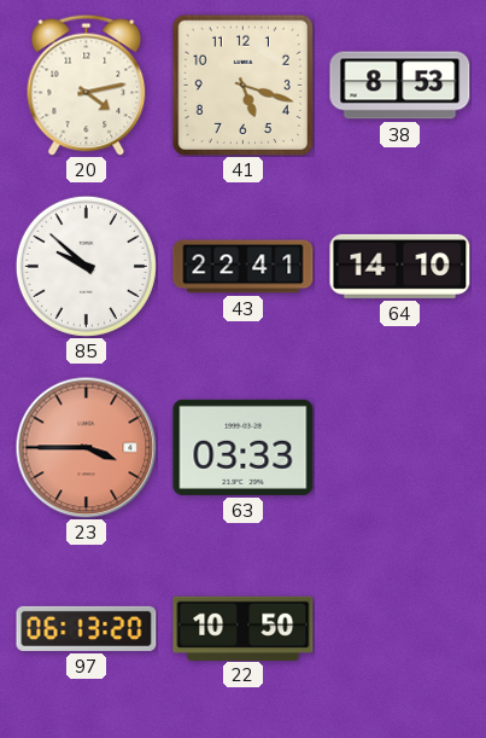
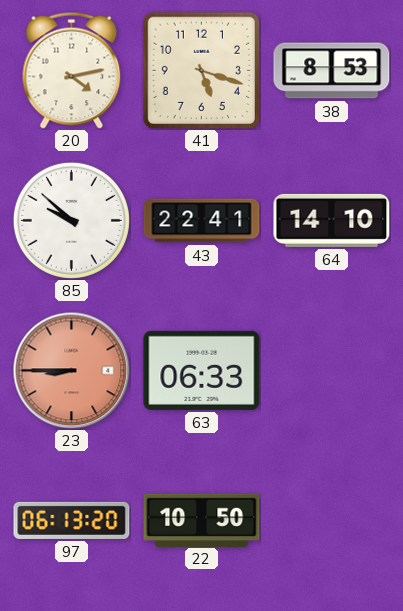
23: 3:45 -> 8:45 (71, 370)
63: 03:33 -> 06:33 (202, 370)
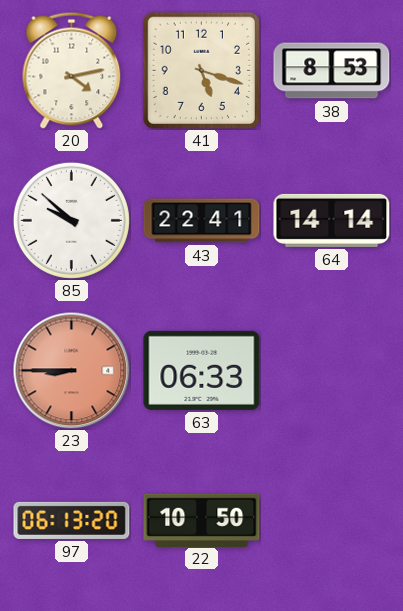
64: 14:10 -> 14:14 (332, 220)
